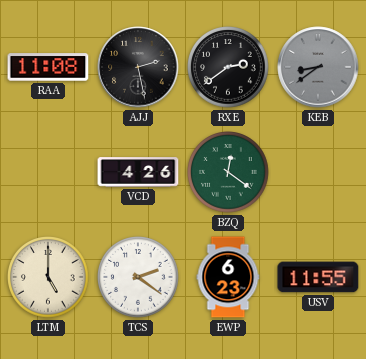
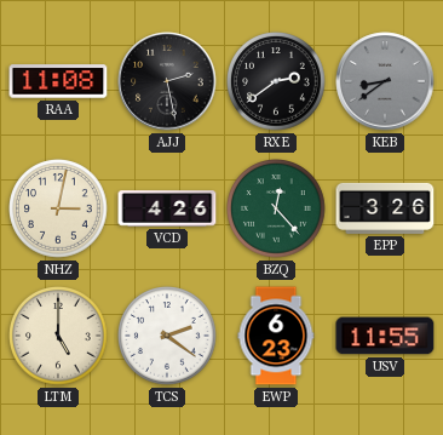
NHZ: none -> 3:02 (58, 208)
BZQ: 12:21 -> 12:23 (276, 208)
EPP: none -> 3:26 (385, 208)
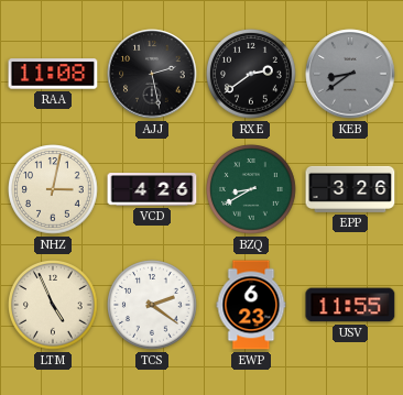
BZQ: 12:23 -> 8:40 (251, 189)
LTM: 5:00 -> 4:56 (53, 305)
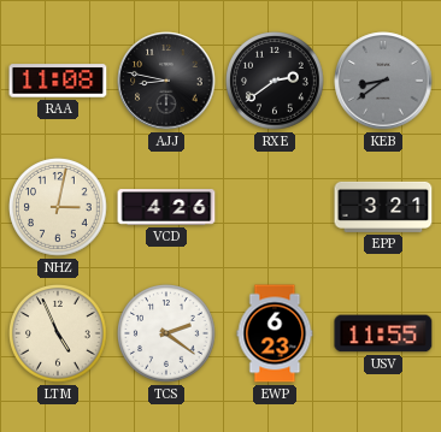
AJJ: 2:28 -> 8:47 (166, 81)
BZQ: 8:40 -> none (251, 189)
EPP: 3:26 -> 3:21 (383, 207)
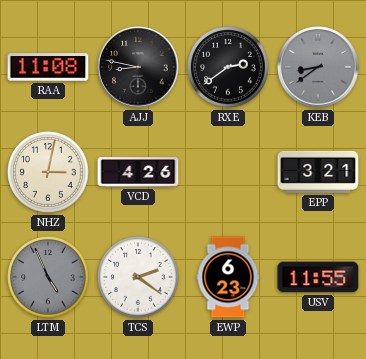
LTM dial: cream -> grey (48, 277)
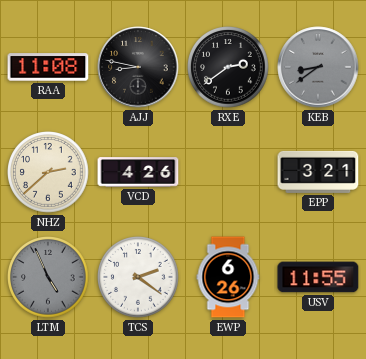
NHZ: 3:02 -> 2:38 (48, 172)
EWP: 6:23 -> 6:26 (228, 277)
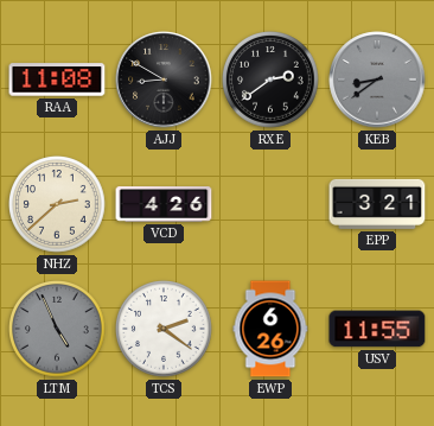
AJJ: 8:47 -> 8:50 (164, 80)
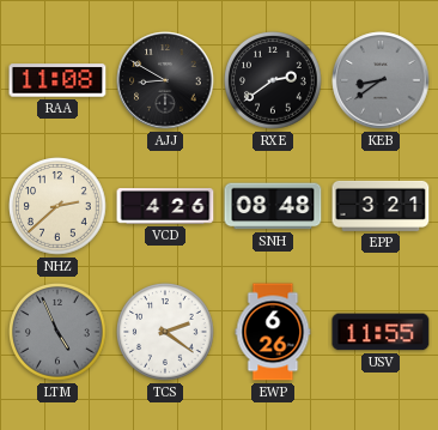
SNH: none -> 08:48 (273, 206)
